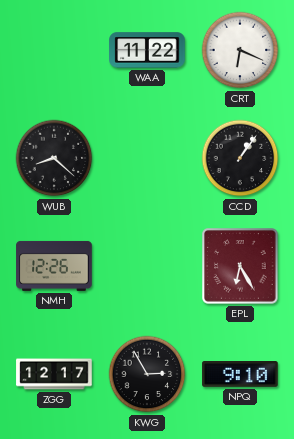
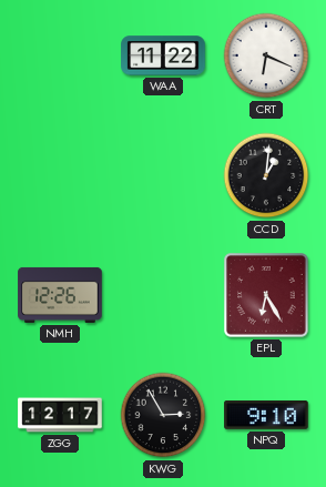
WUB: 8:22 -> none (54, 158)
CCD: 1:06 -> 1:01 (266, 175)
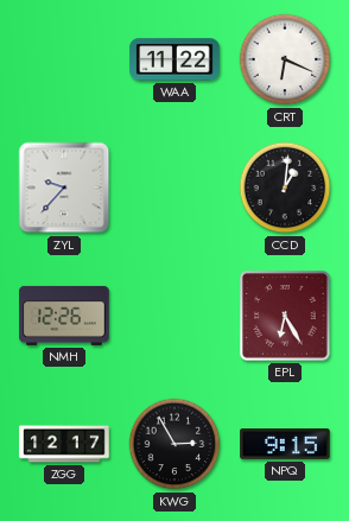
ZYL: none -> 9:37 (64, 188)
NPQ: 9:10 -> 9:15 (285, 445)
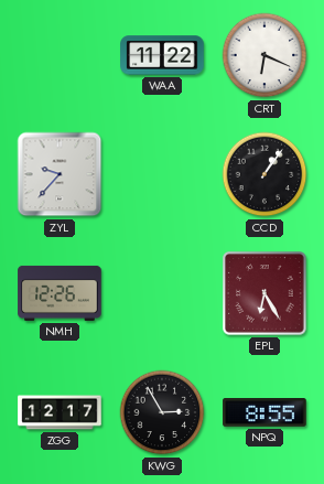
CCD: 1:01 -> 1:06 (264, 174)
NPQ: 9:15 -> 8:55 (264, 413)
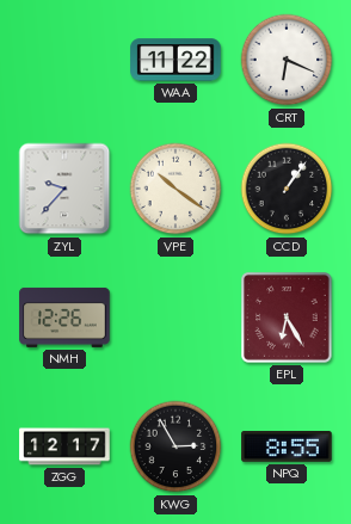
VPE: none -> 10:21 (176, 189)
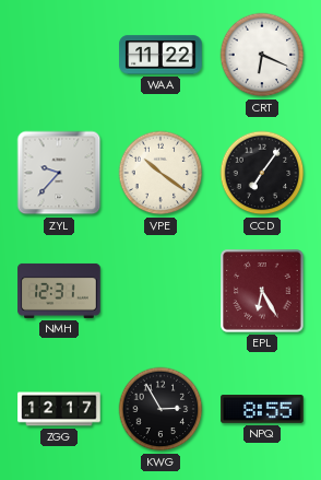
CCD: 1:06 -> 7:06 (262, 173)
NMH: 12:26 -> 12:31 (59, 291)
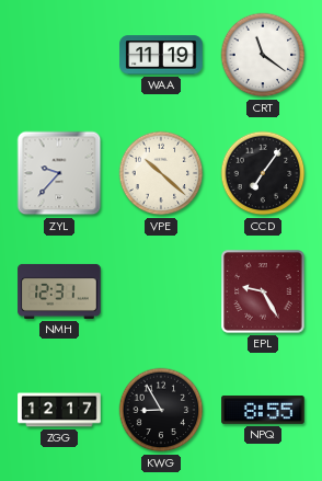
WAA: 11:22 -> 11:19 (161, 55)
CRT: 6:19 -> 11:21 (263, 55)
VPE: 10:21 -> 10:22 (161, 173)
EPL: 6:25 -> 9:25 (263, 291)
KWG: 2:55 -> 8:55 (161, 410)
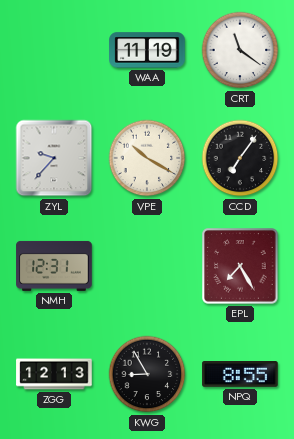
VPE: 10:22 -> 10:20 (147, 158)
EPL: 9:25 -> 7:25 (240, 266)
ZGG: 12:17 -> 12:13 (54, 374)
